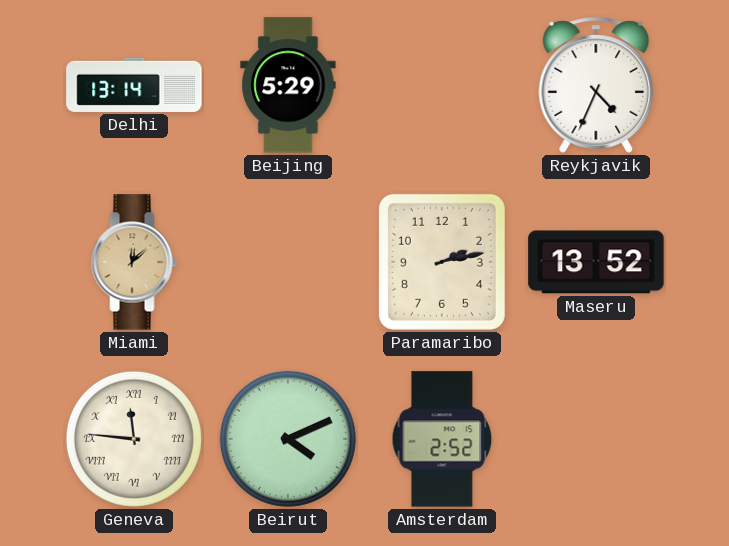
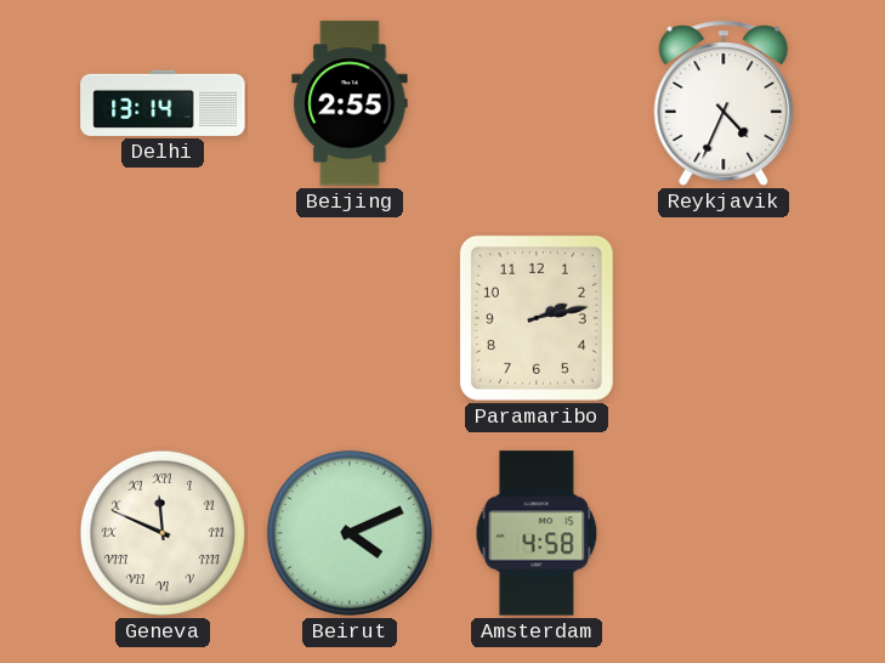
Beijing: 5:29 -> 2:55 (350, 103)
Miami: 12:08 -> none (134, 262)
Maseru: 13:52 -> none (596, 262)
Geneva: 11:46 -> 11:49 (163, 533)
Amsterdam: 2:52 -> 4:58 (537, 533)
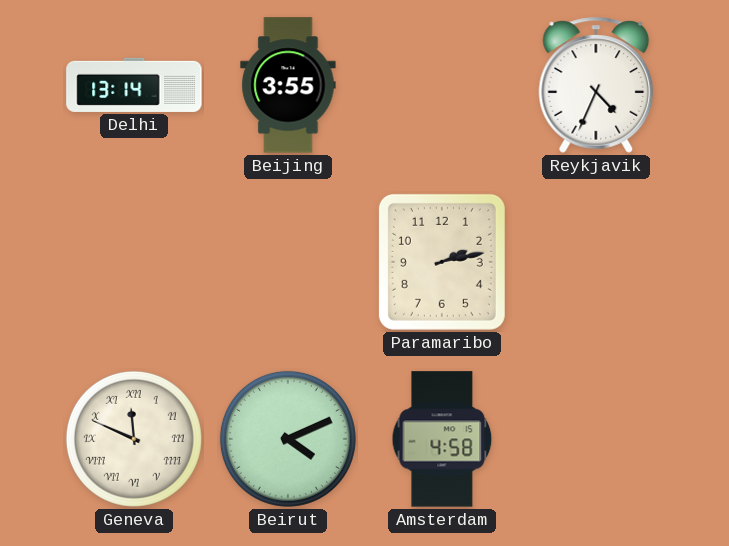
Beijing: 2:55 -> 3:55 (288, 85)
